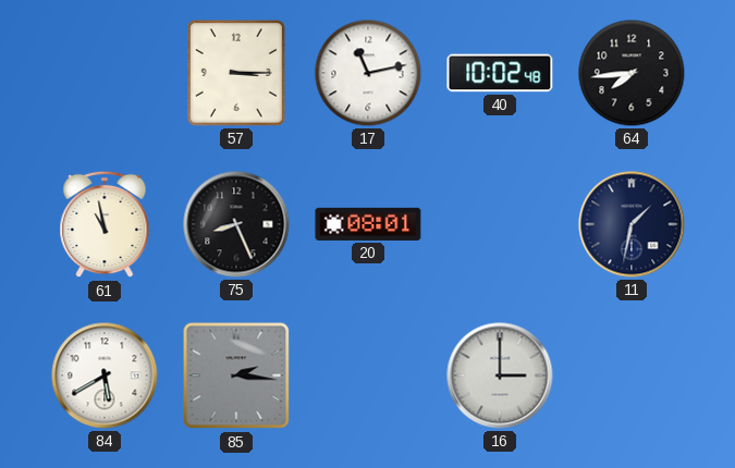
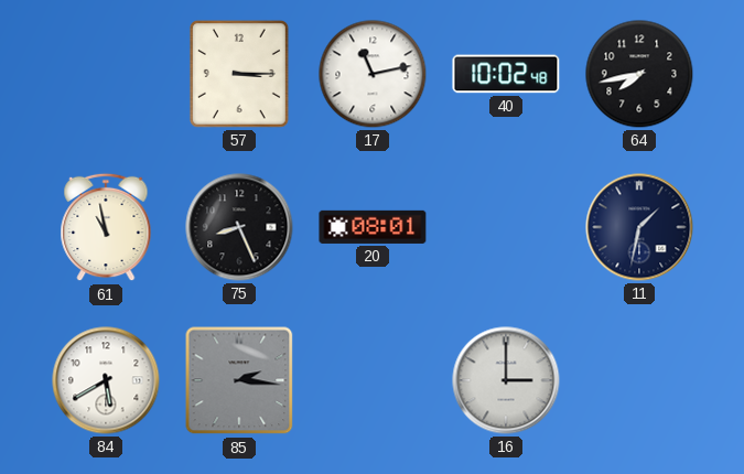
64: 7:44 -> 7:43 (639, 74)
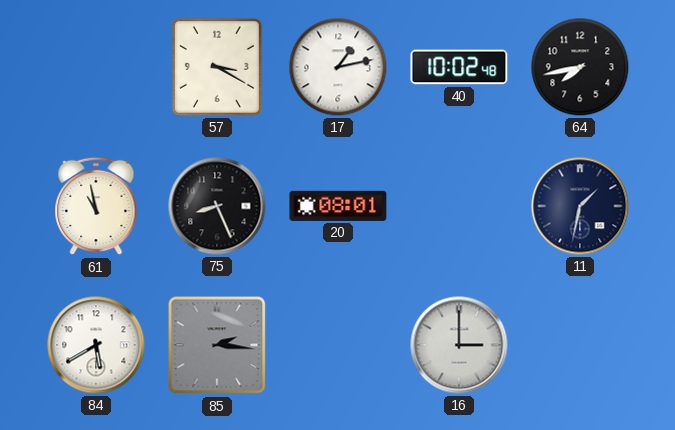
57: 3:15 -> 3:20 (217, 67)
17: 11:13 -> 1:13 (338, 67)
